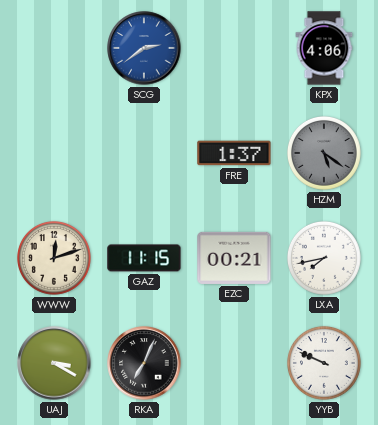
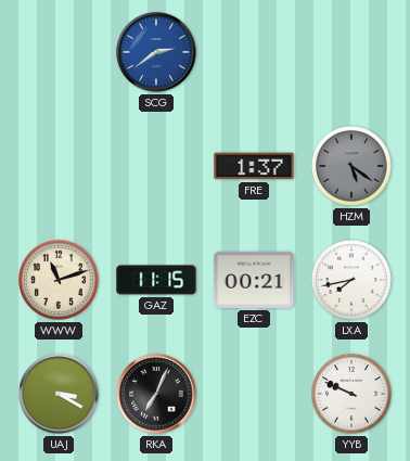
KPX: 4:06 -> none (324, 48)
WWW: 12:12 -> 11:12 (59, 280)
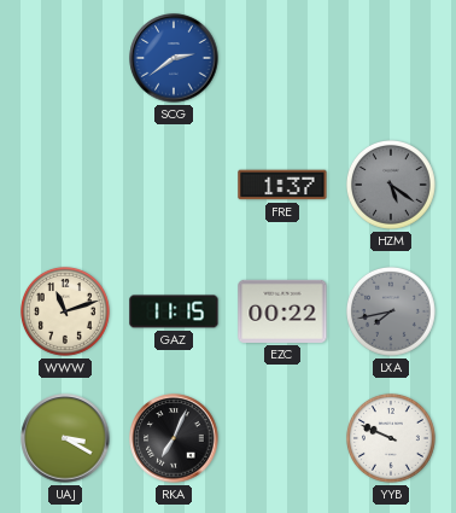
EZC: 00:21 -> 00:22 (282, 311)
LXA dial: white -> grey (391, 311)
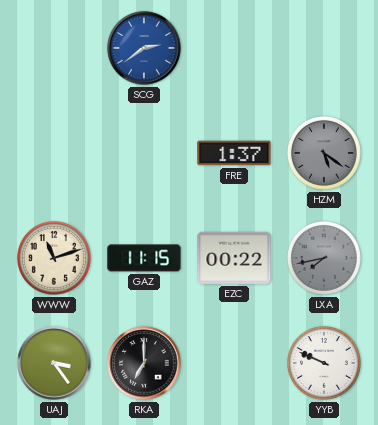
UAJ: 3:20 -> 3:24 (54, 363)
RKA: 7:04 -> 7:00 (144, 363)
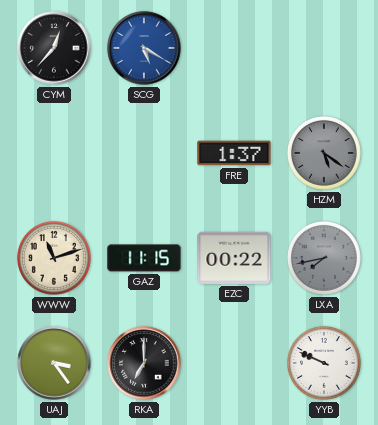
CYM: none -> 12:37 (54, 48)
SCG: 2:39 -> 5:20 (144, 48)
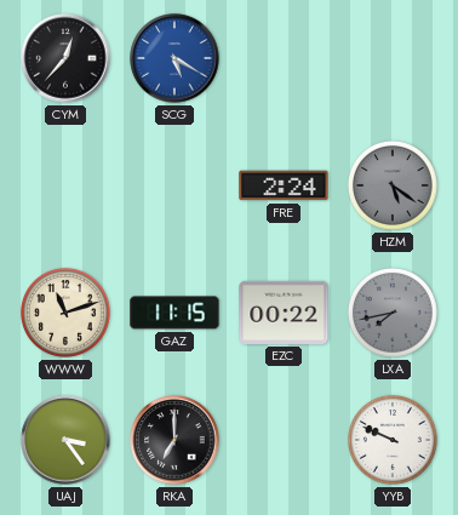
FRE: 1:37 -> 2:24 (284, 185)
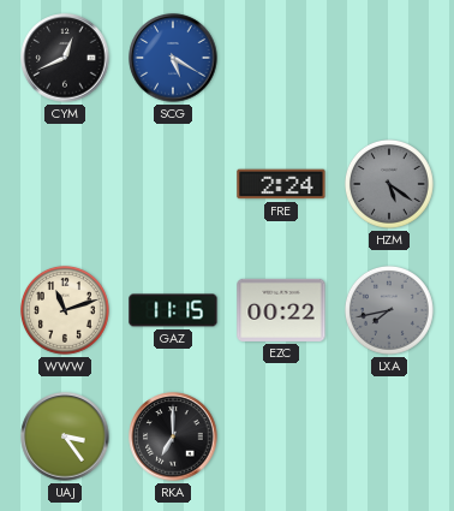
CYM: 12:37 -> 12:41 (65, 58)
YYB: 9:49 -> none (393, 440)
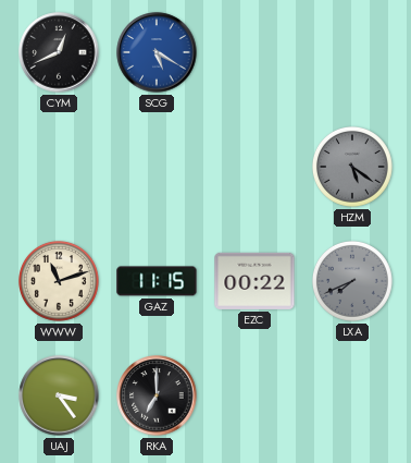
FRE: 2:24 -> none (281, 184)
LXA: 7:43 -> 7:41 (352, 281)
